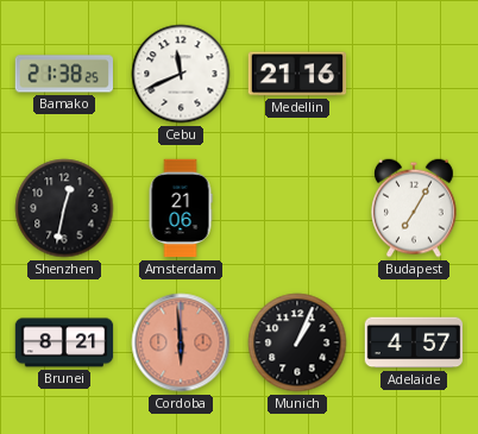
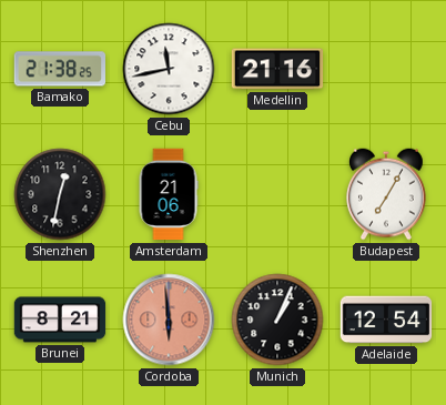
Cebu: 11:41 -> 11:43 (169, 69)
Adelaide: 4:57 -> 12:54 (386, 320)
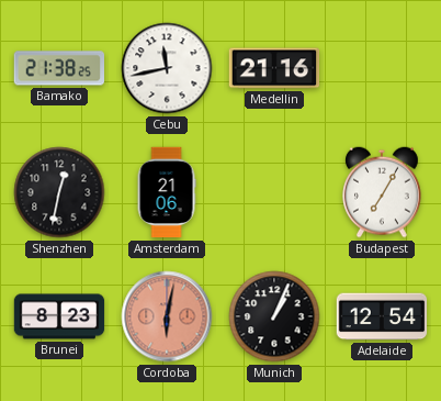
Brunei: 8:21 -> 8:23 (59, 316)
Cordoba: 5:59 -> 6:02 (167, 316)
